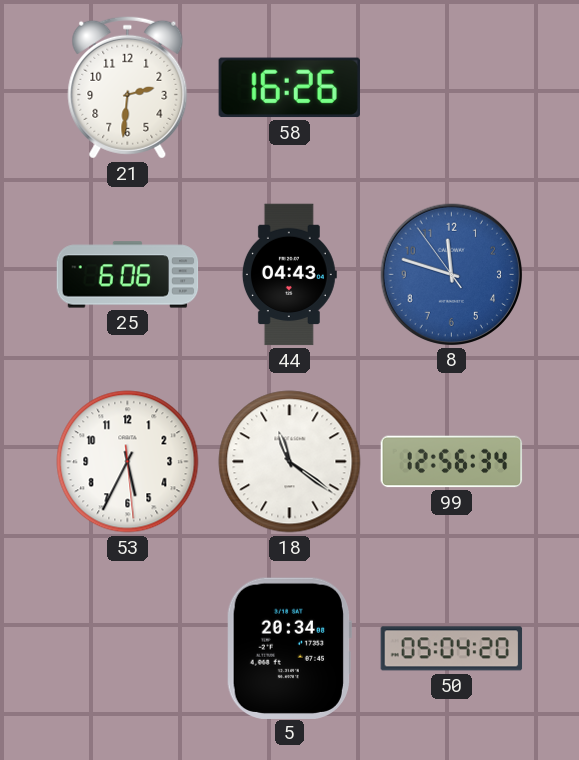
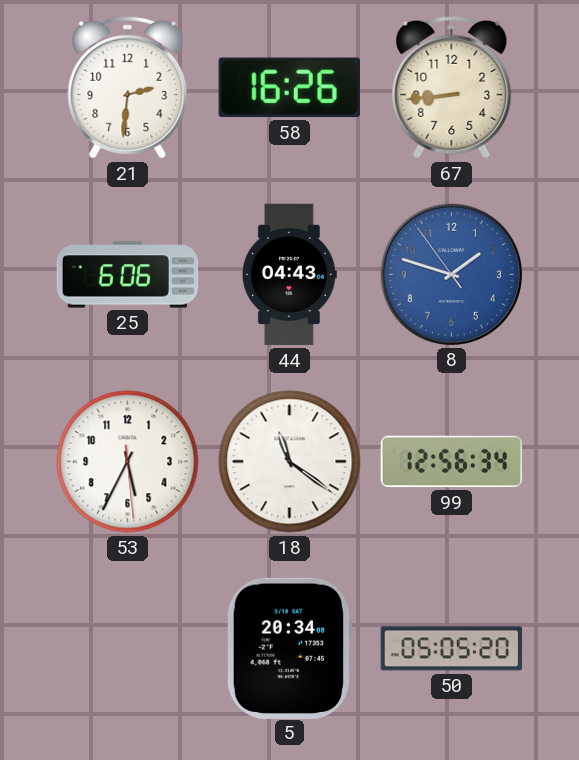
67: none -> 8:44 (452, 87)
8: 11:47 -> 1:47 (451, 274)
50: 05:04 -> 05:05 (452, 649)
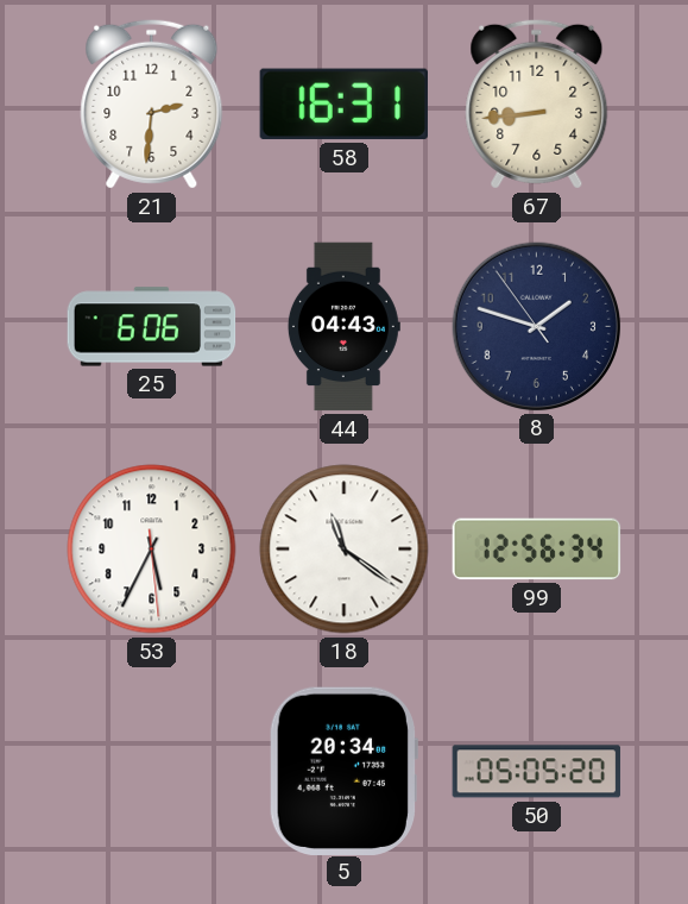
58: 16:26 -> 16:31 (343, 105)
8 dial: blue -> navy (536, 326)
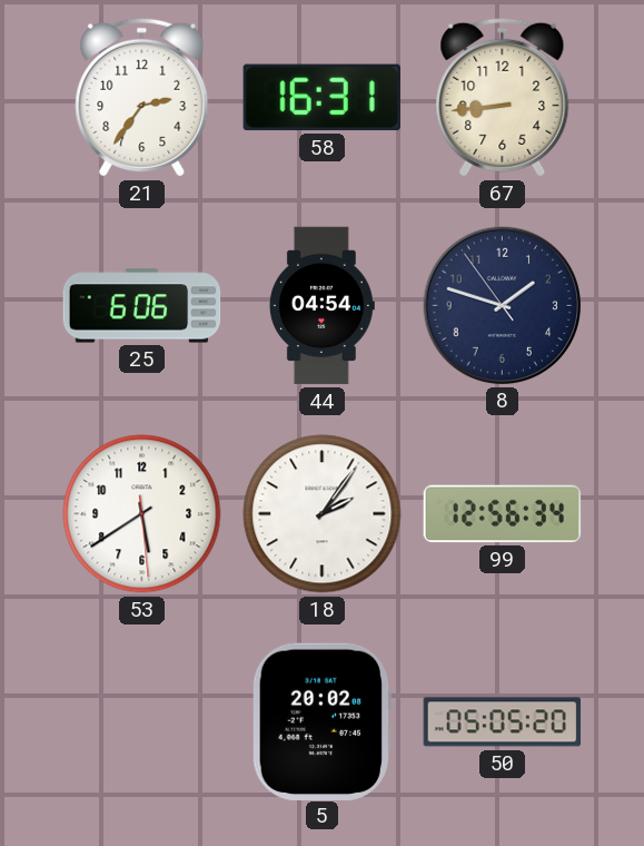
21: 2:31 -> 2:36 (142, 97)
44: 04:43 -> 04:54 (321, 306)
53: 5:34 -> 5:39 (142, 514)
18: 11:21 -> 2:06 (323, 514)
5: 20:34 -> 20:02 (321, 721)
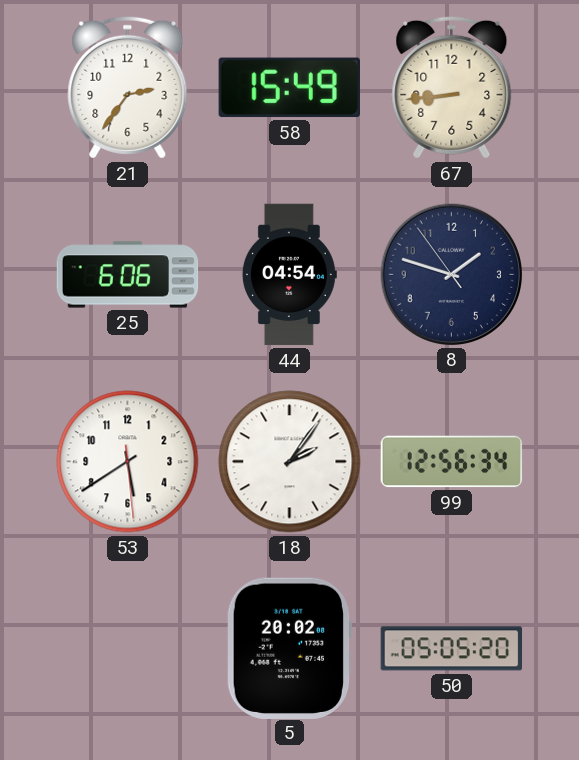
58: 16:31 -> 15:49 (289, 88)
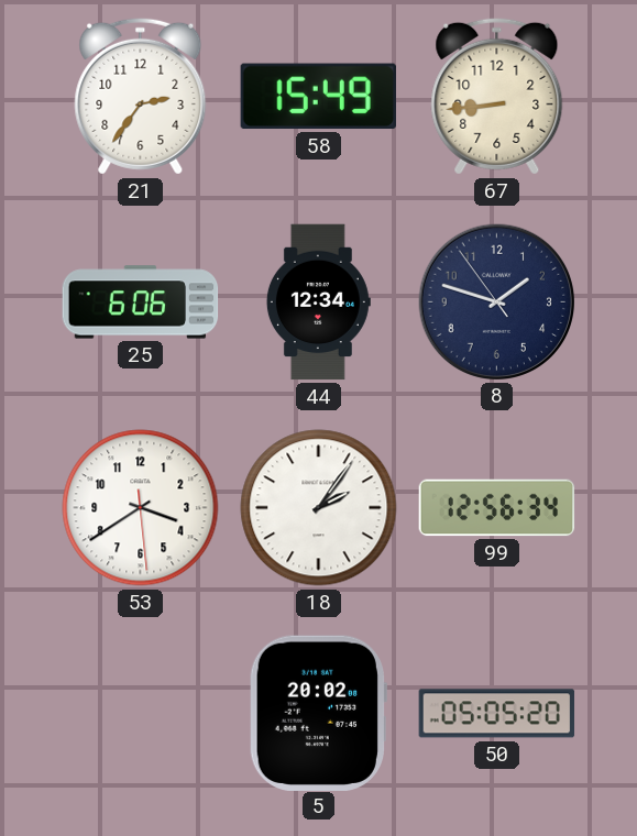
44: 04:54 -> 12:34 (318, 302)
53: 5:39 -> 3:39 (141, 508)
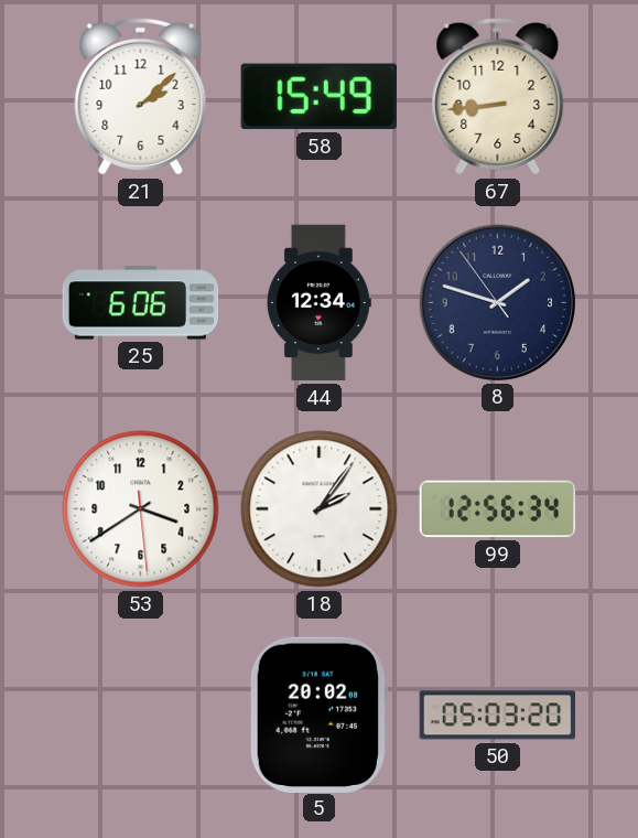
21: 2:36 -> 2:08 (141, 96)
50: 05:05 -> 05:03 (498, 716)
